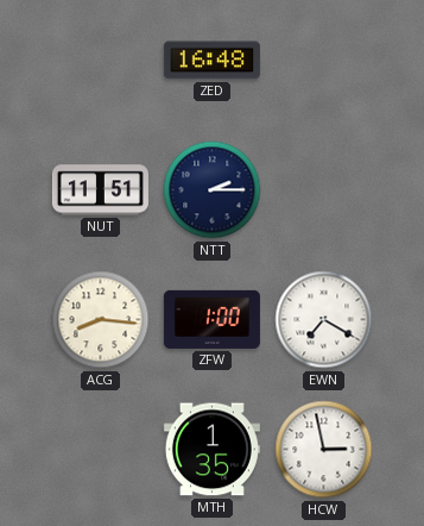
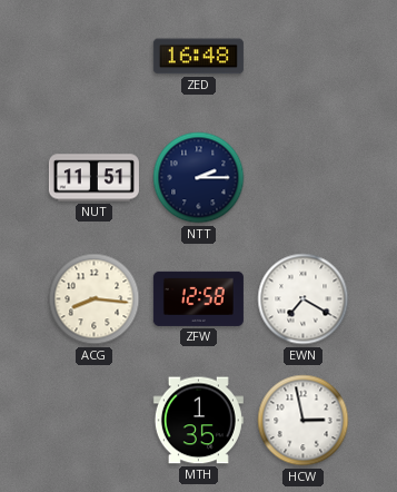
ZFW: 1:00 -> 12:58 (198, 298)
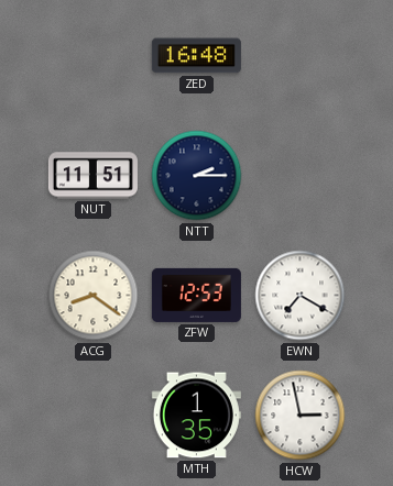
ACG: 8:16 -> 8:21 (94, 296)
ZFW: 12:58 -> 12:53 (196, 295)
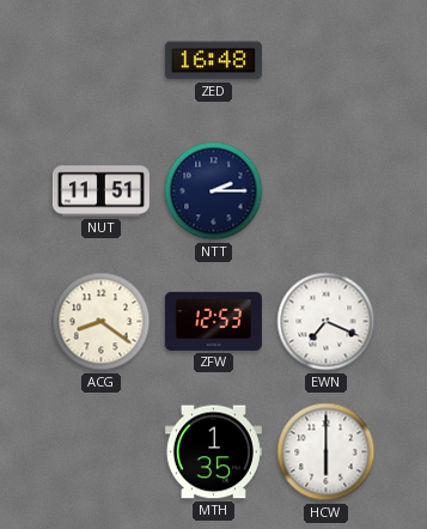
EWN: 7:20 -> 7:19 (327, 322)
HCW: 2:58 -> 6:00 (327, 452)
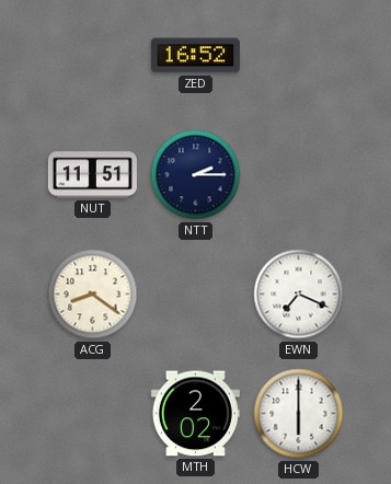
ZED: 16:48 -> 16:52 (195, 56)
ZFW: 12:53 -> none (213, 321)
MTH: 1:35 -> 2:02 (195, 414)
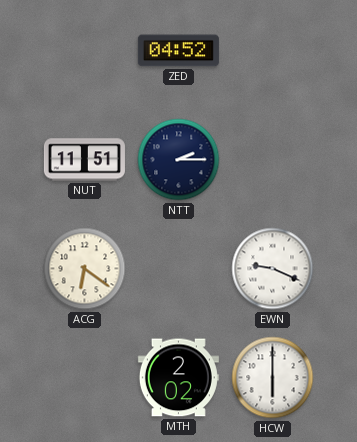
ZED: 16:52 -> 04:52 (178, 51)
ACG: 8:21 -> 6:21 (85, 269)
EWN: 7:19 -> 9:19 (273, 269)
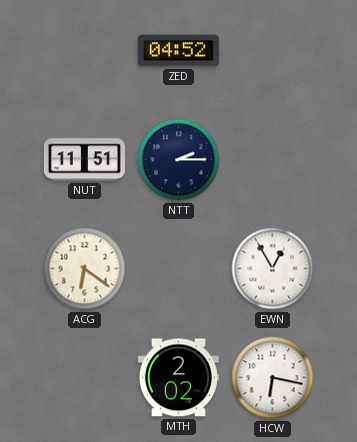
EWN: 9:19 -> 12:55 (273, 269)
HCW: 6:00 -> 6:17 (273, 378)
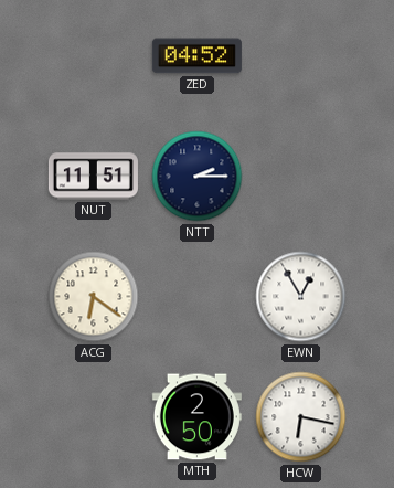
MTH: 2:02 -> 2:50 (196, 417)
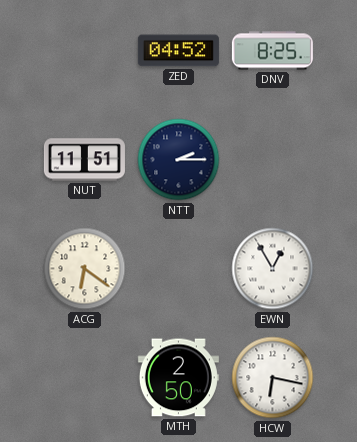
DNV: none -> 8:25 (272, 51)
